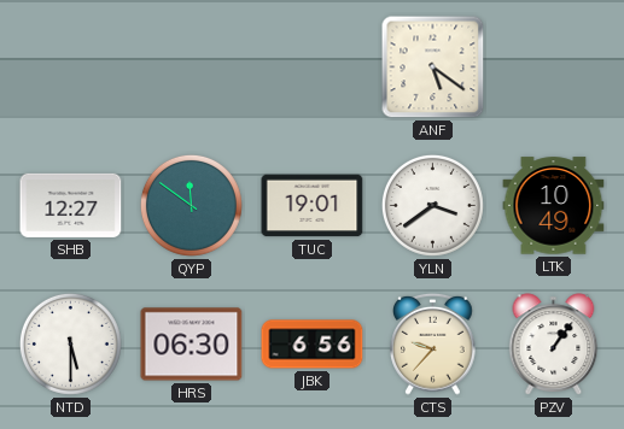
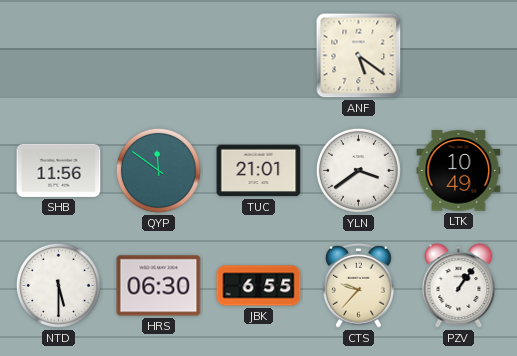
SHB: 12:27 -> 11:56 (59, 170)
TUC: 19:01 -> 21:01 (259, 171)
JBK: 6:56 -> 6:55 (259, 286)
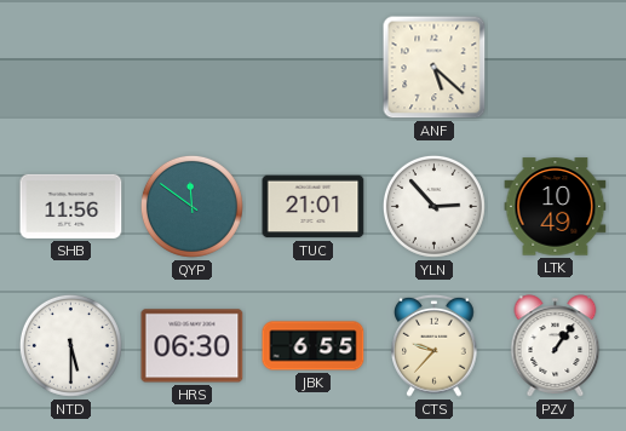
ANF: 5:21 -> 5:22 (435, 68)
YLN: 3:39 -> 2:53 (433, 206)
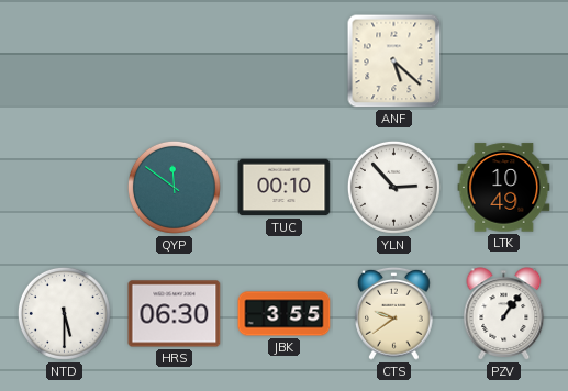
SHB: 11:56 -> none (71, 206)
TUC: 21:01 -> 00:10 (285, 188)
JBK: 6:55 -> 3:55 (285, 314)
CTS: 9:37 -> 9:39 (394, 313)
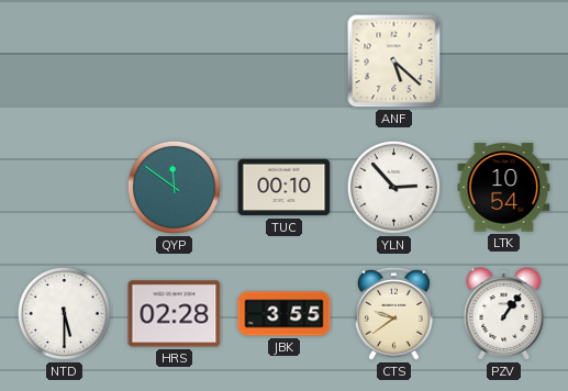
LTK: 10:49 -> 10:54 (504, 188)
HRS: 06:30 -> 02:28 (175, 314)
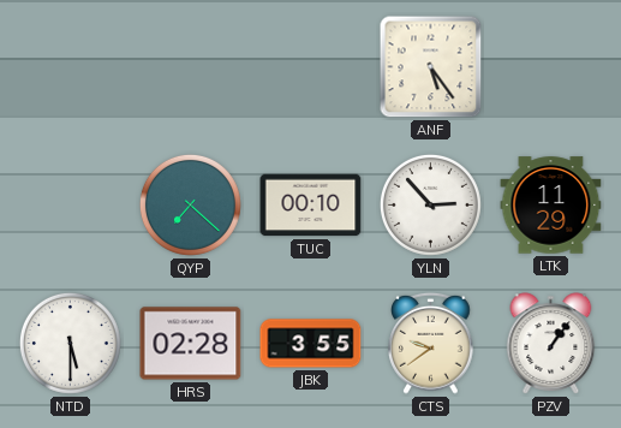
ANF: 5:22 -> 5:24 (431, 67)
QYP: 11:51 -> 7:22 (190, 204)
LTK: 10:54 -> 11:29 (551, 206)
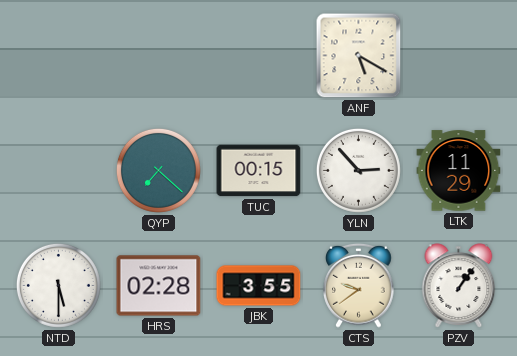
ANF: 5:24 -> 5:20 (359, 56)
TUC: 00:10 -> 00:15 (259, 171)
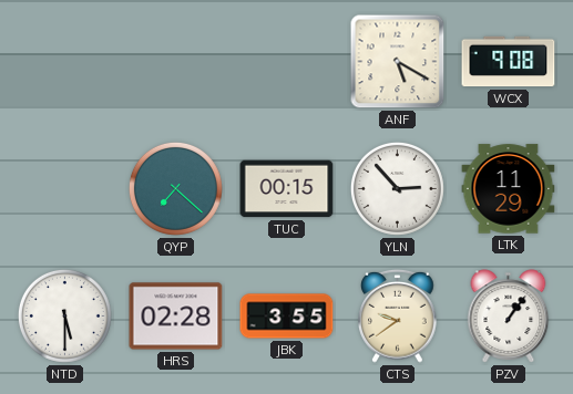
WCX: none -> 9:08 (509, 62)
